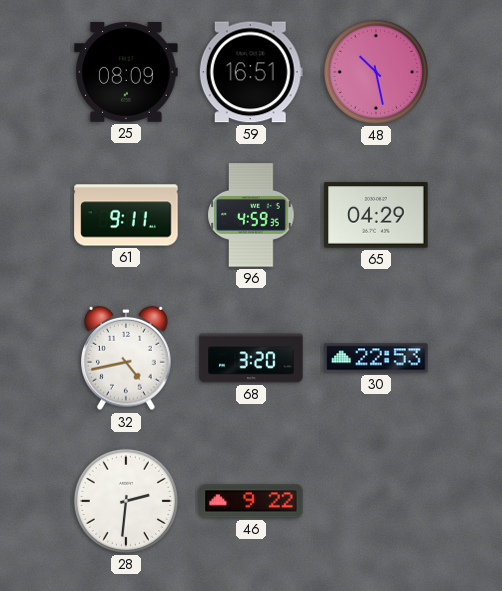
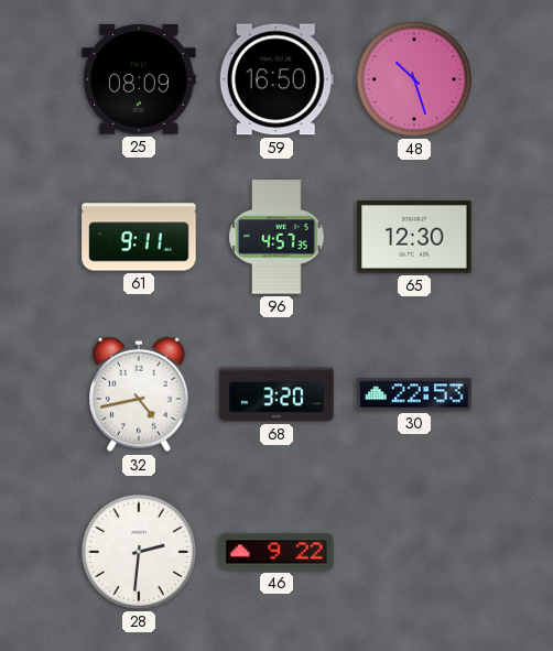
59: 16:51 -> 16:50 (276, 79)
48: 10:28 -> 10:27 (414, 79)
96: 4:59 -> 4:57 (276, 237)
65: 04:29 -> 12:30 (414, 237)
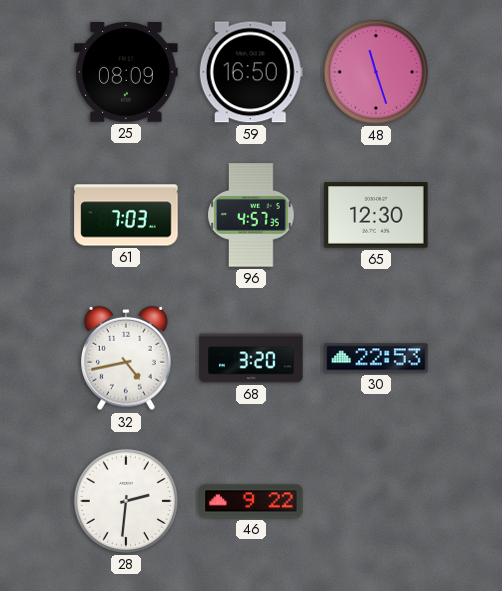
48: 10:27 -> 11:27 (376, 72)
61: 9:11 -> 7:03 (126, 215)
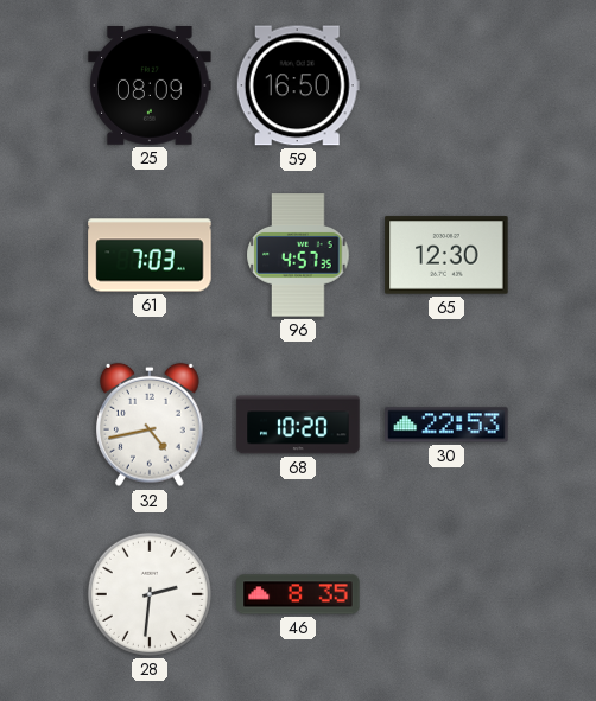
48: 11:27 -> none (376, 72)
68: 3:20 -> 10:20 (298, 425)
46: 9:22 -> 8:35 (298, 594)
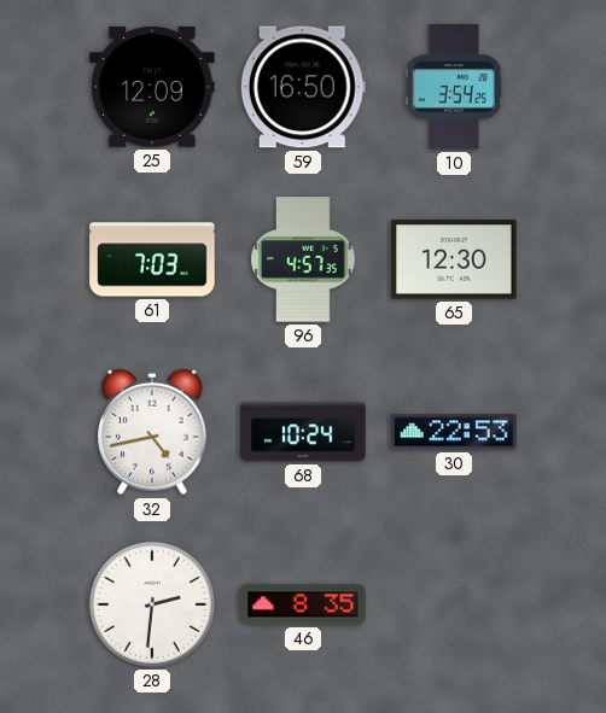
25: 08:09 -> 12:09 (152, 88)
10: none -> 3:54 (453, 87)
68: 10:20 -> 10:24 (303, 432)
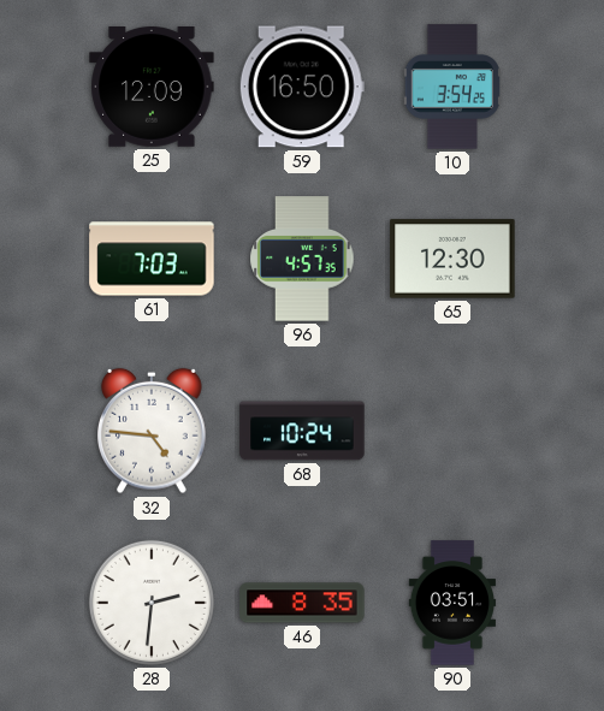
32: 4:43 -> 4:46 (153, 431)
30: 22:53 -> none (454, 432)
90: none -> 03:51 (451, 603)
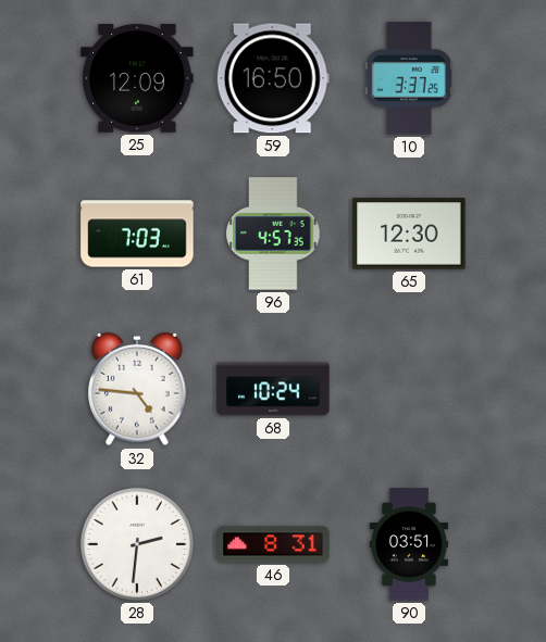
10: 3:54 -> 3:37 (408, 78)
46: 8:35 -> 8:31 (273, 544)
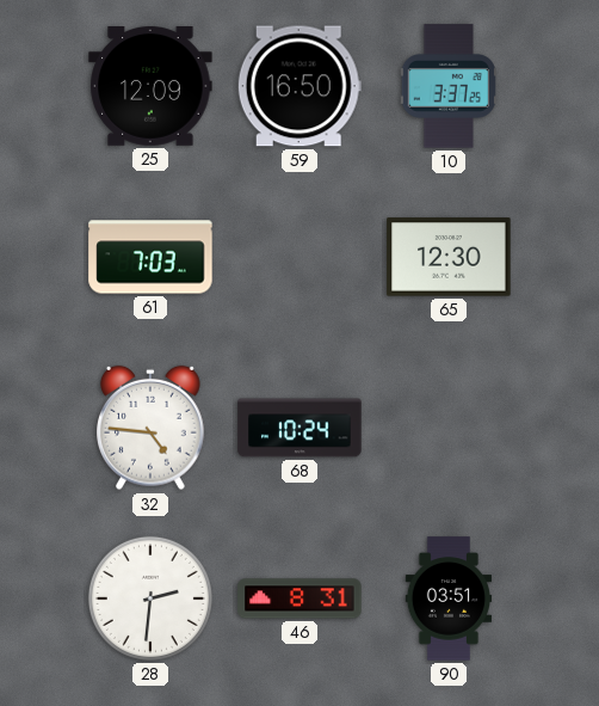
96: 4:57 -> none (273, 234)
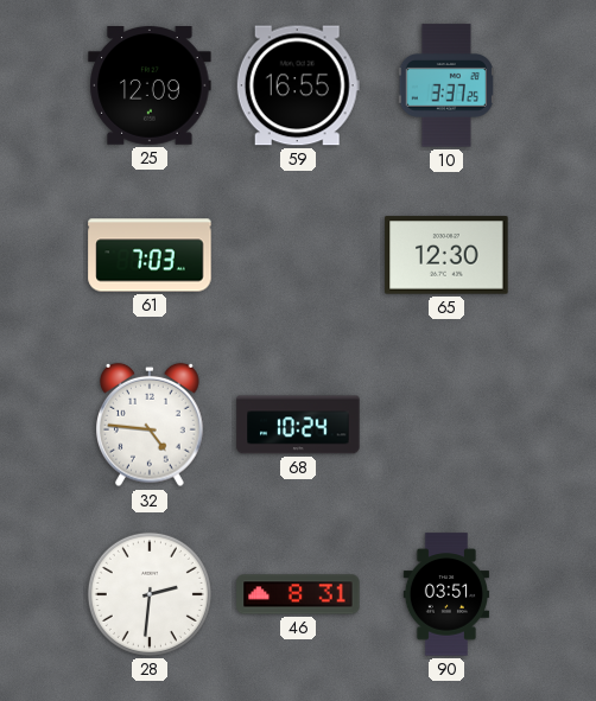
59: 16:50 -> 16:55 (298, 85)
